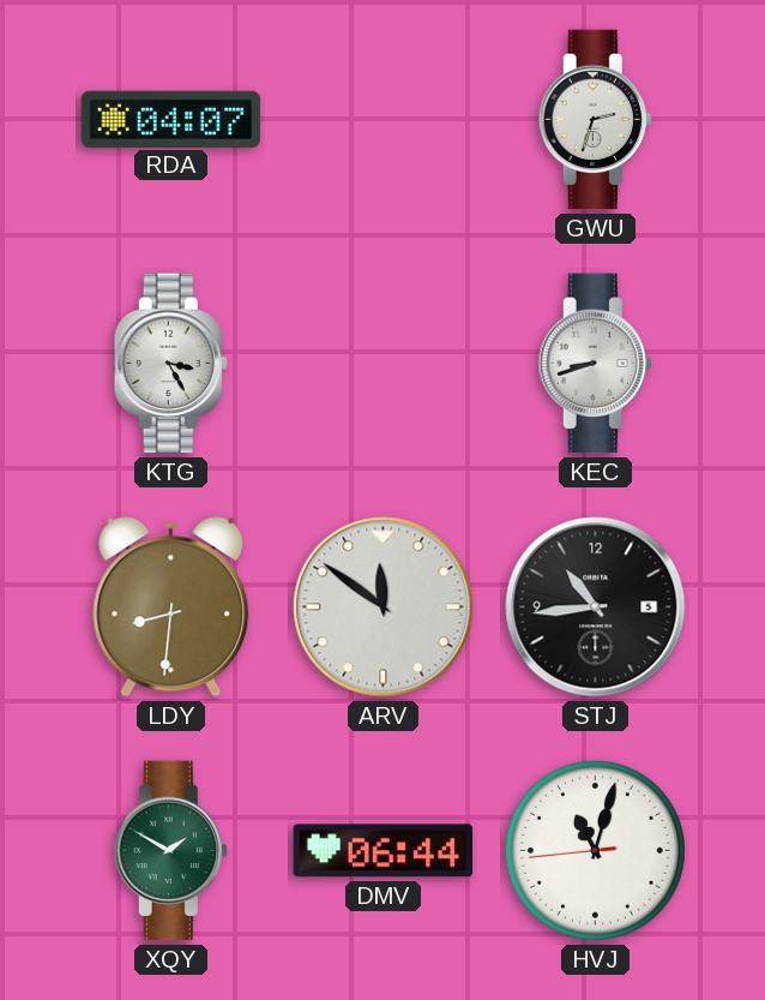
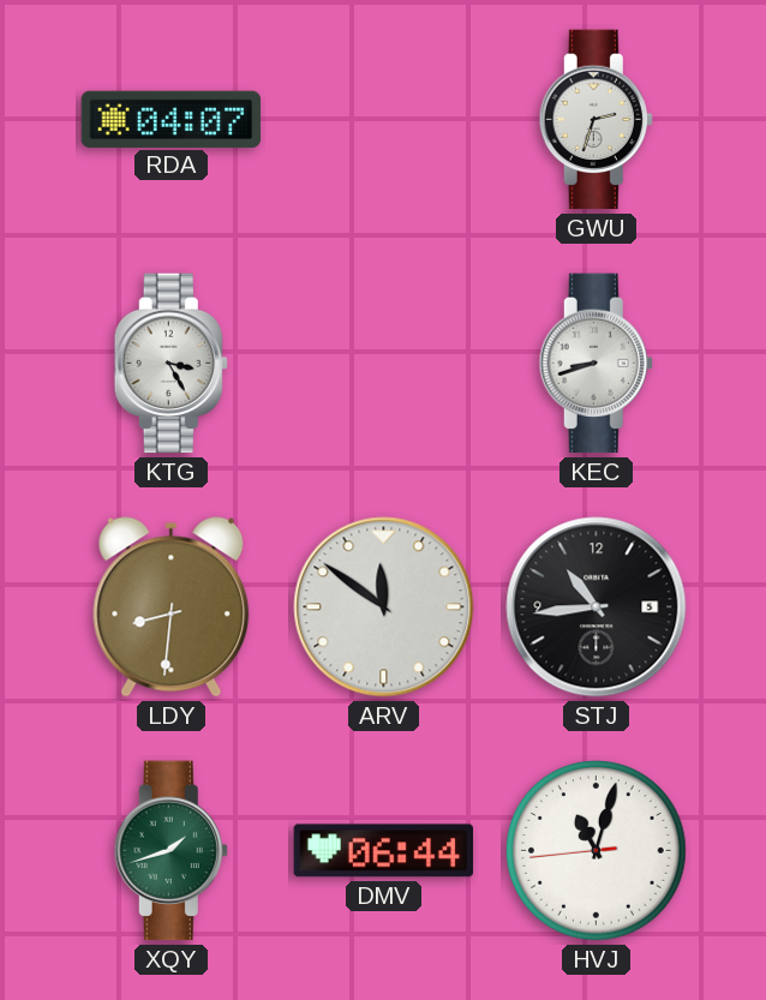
XQY: 1:50 -> 1:42 (170, 851)
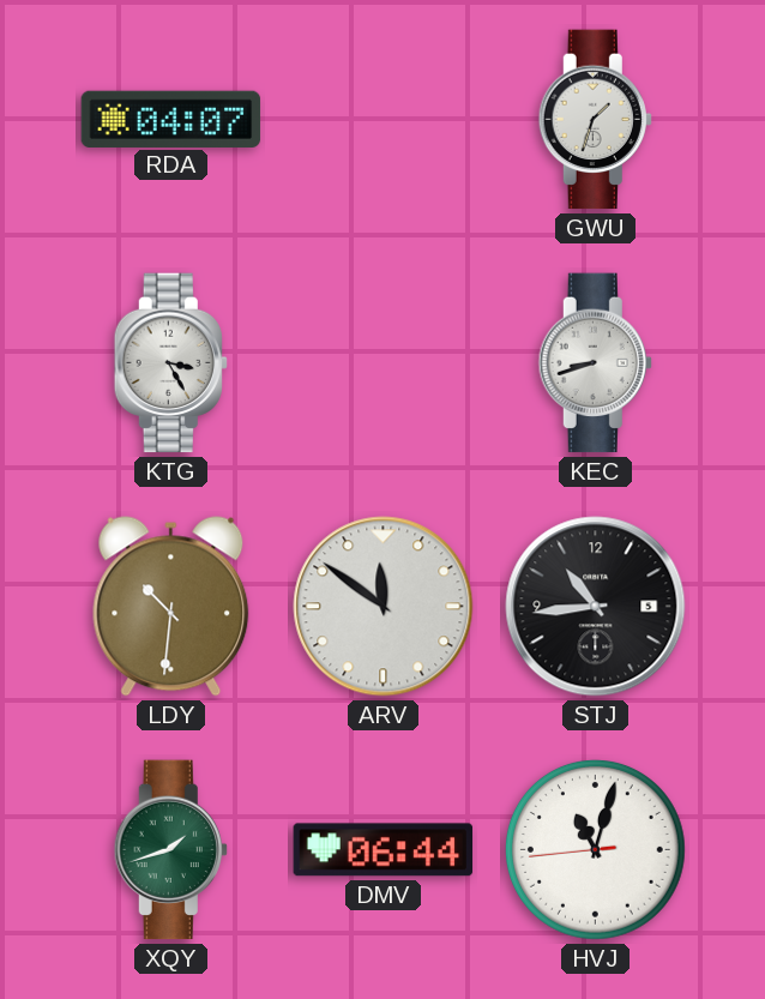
GWU: 2:33 -> 1:33 (595, 120)
LDY: 8:31 -> 10:31 (171, 607)
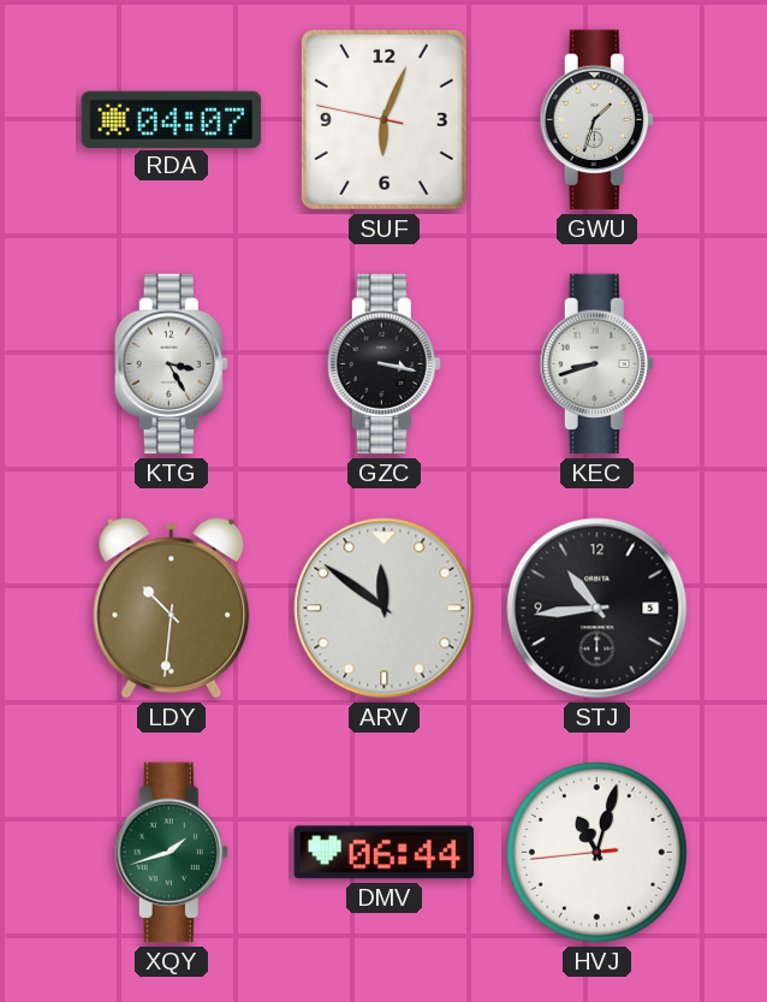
SUF: none -> 6:03 (383, 119)
GZC: none -> 3:17 (383, 364)
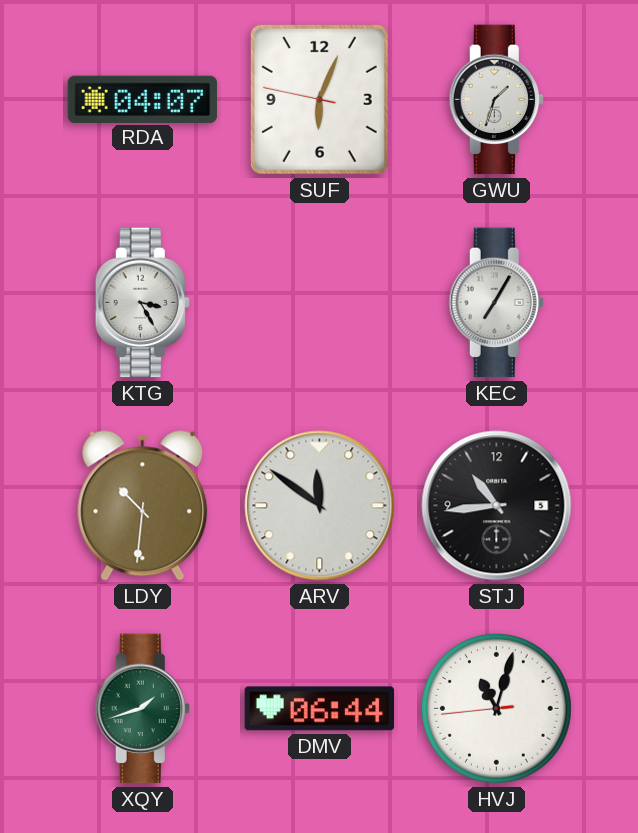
GZC: 3:17 -> none (383, 364)
KEC: 8:42 -> 7:05 (496, 303)
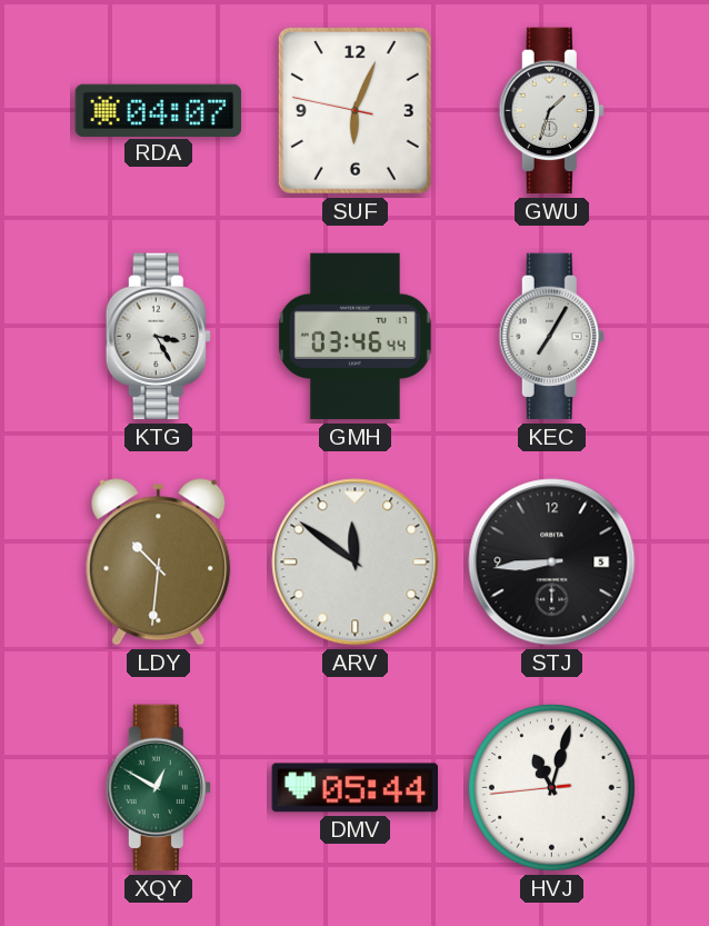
GMH: none -> 03:46 (354, 337)
STJ: 10:44 -> 8:44 (552, 562)
XQY: 1:42 -> 12:50 (158, 788)
DMV: 06:44 -> 05:44 (356, 788)
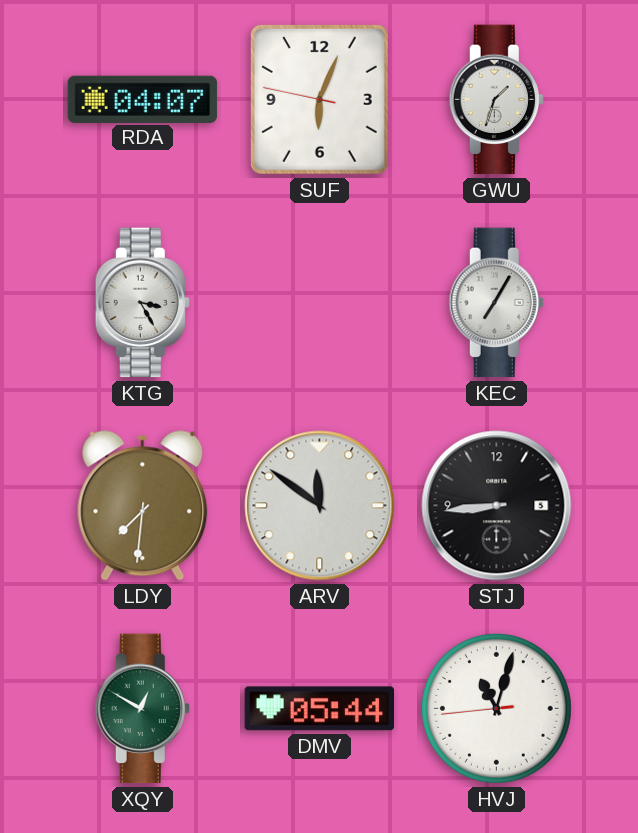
GMH: 03:46 -> none (354, 337)
LDY: 10:31 -> 7:31 (143, 506)
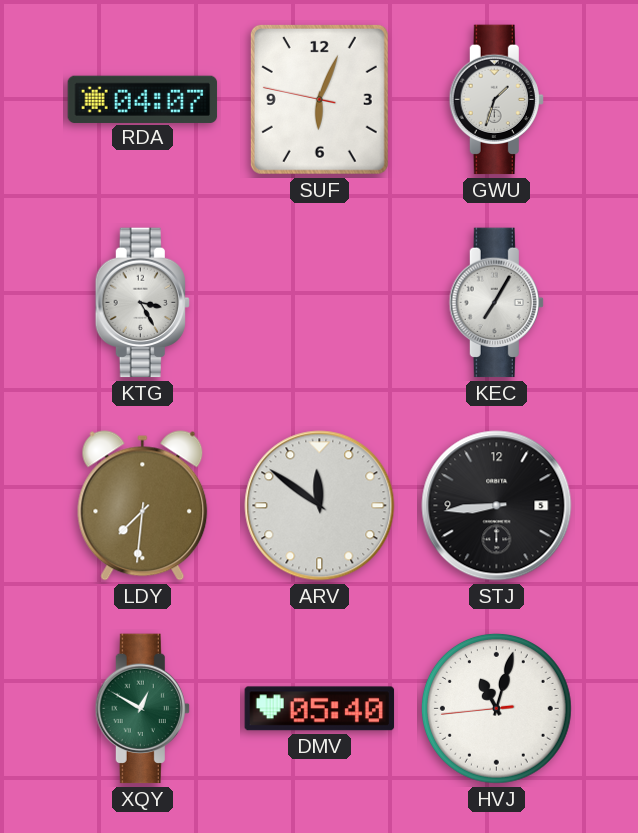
DMV: 05:44 -> 05:40 (320, 709)
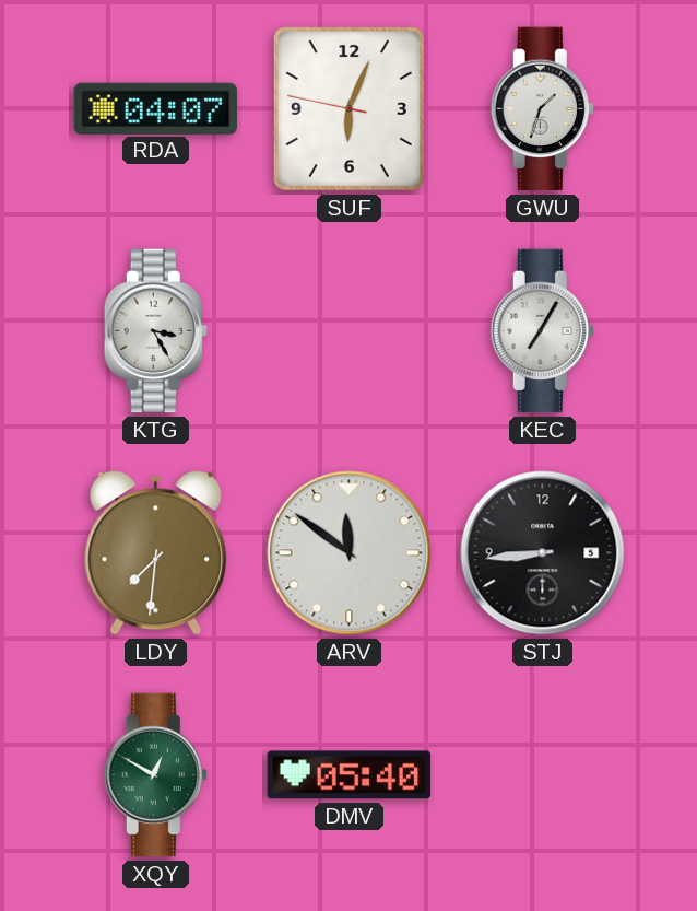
HVJ: 11:02 -> none (497, 709)
